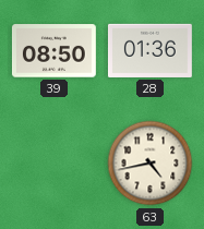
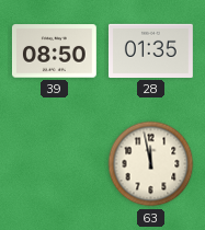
28: 01:36 -> 01:35 (150, 50)
63: 4:43 -> 11:58 (151, 164)
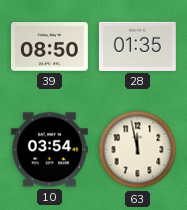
10: none -> 03:54 (49, 150)
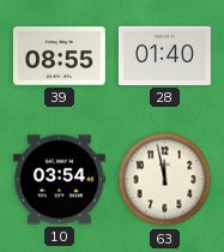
39: 08:50 -> 08:55 (59, 56)
28: 01:35 -> 01:40 (164, 55)
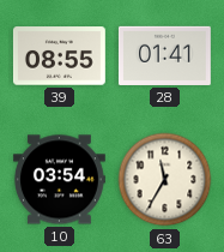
28: 01:40 -> 01:41 (164, 55)
63: 11:58 -> 11:35 (165, 180)
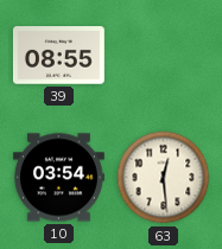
28: 01:41 -> none (164, 55)
63: 11:35 -> 12:29 (164, 178)
